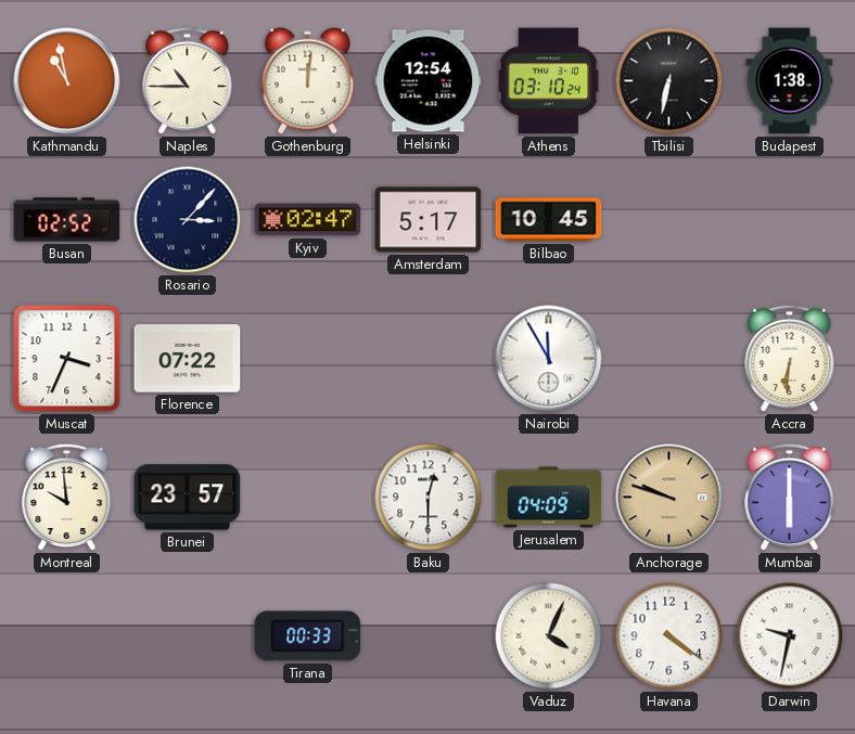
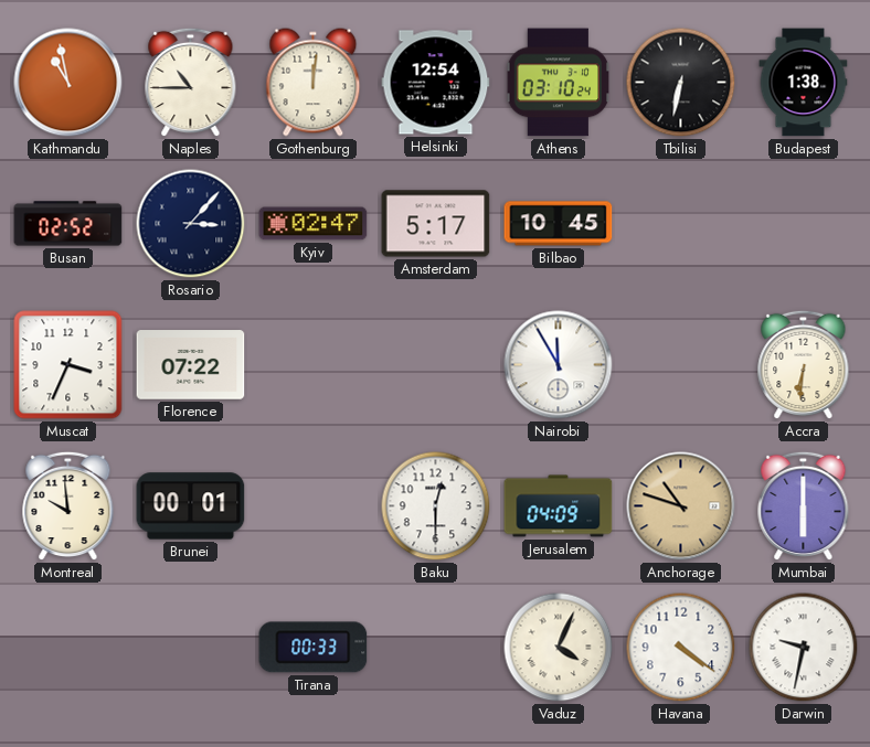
Brunei: 23:57 -> 00:01 (191, 506)
Anchorage: 9:48 -> 10:48 (681, 506)
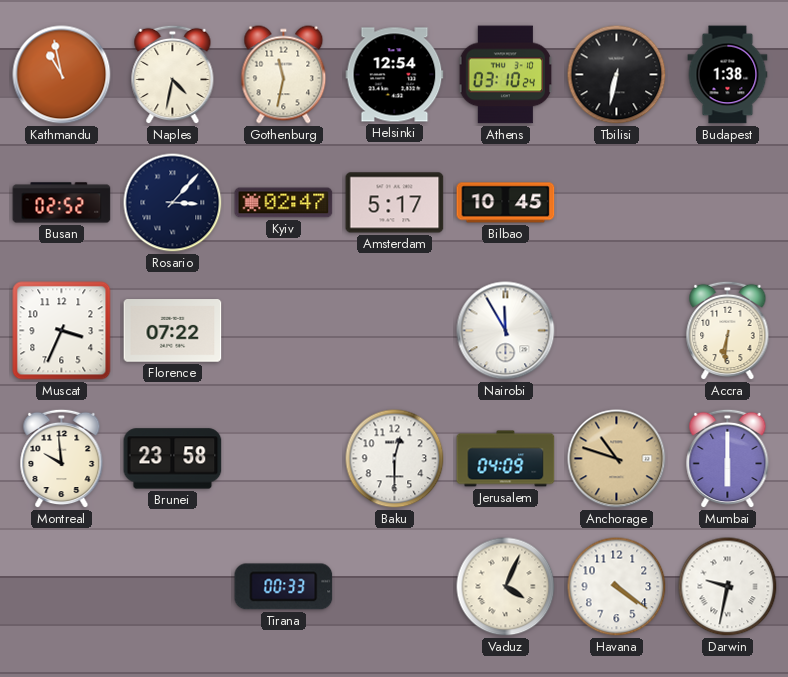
Naples: 10:45 -> 4:32 (173, 75)
Gothenburg: 12:01 -> 11:32 (284, 75)
Brunei: 00:01 -> 23:58 (173, 459)
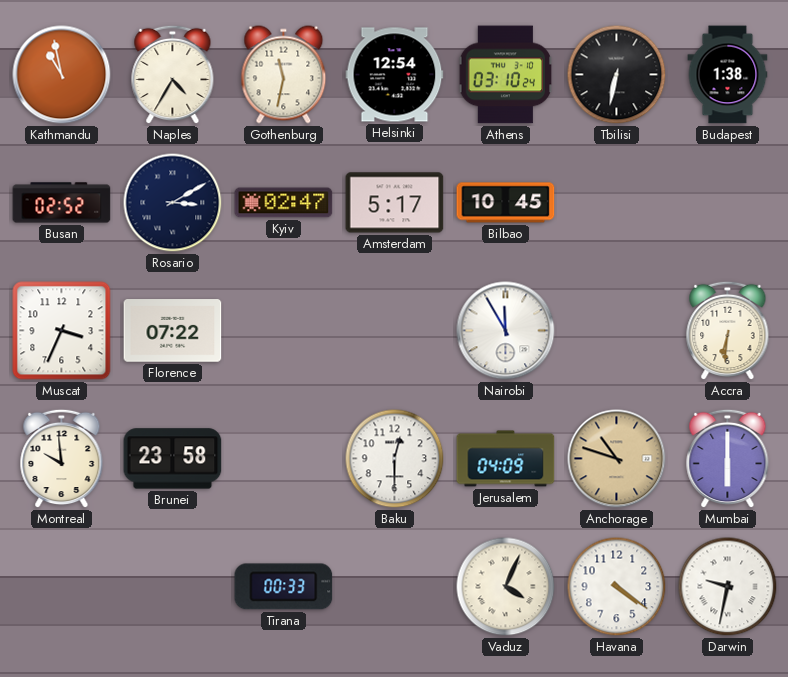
Naples: 4:32 -> 4:35 (173, 75)
Rosario: 3:07 -> 3:10 (173, 203)
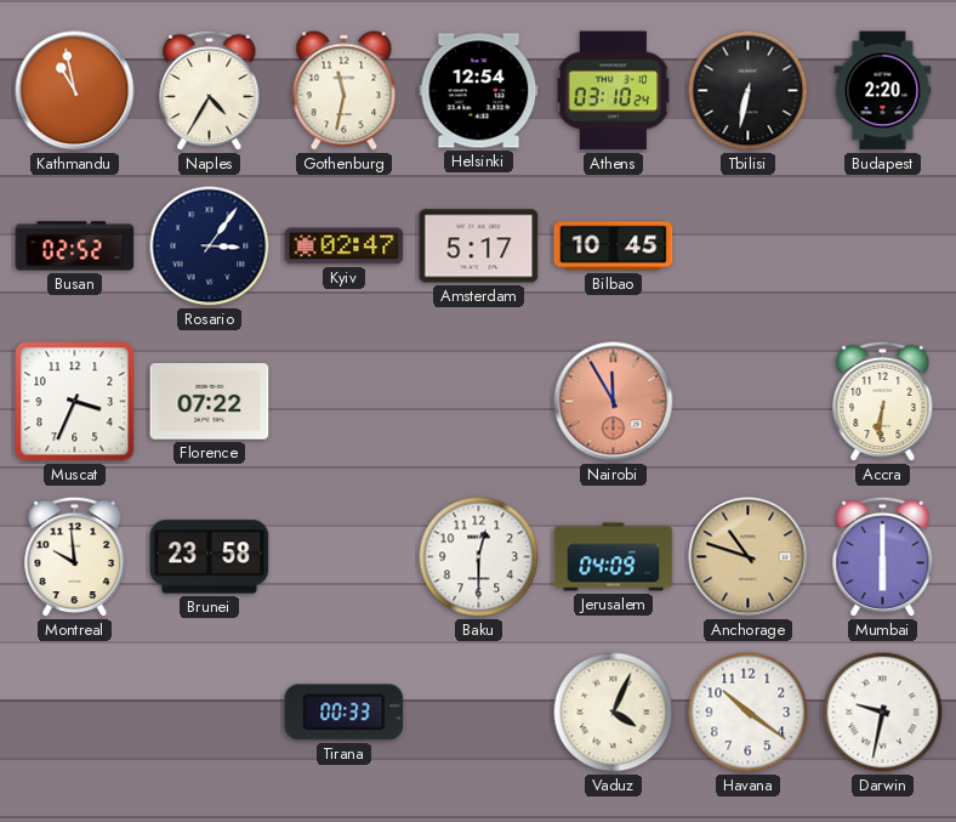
Budapest: 1:38 -> 2:20 (883, 91)
Rosario: 3:10 -> 3:06 (210, 246)
Nairobi dial: white -> salmon (614, 402)
Havana: 4:21 -> 10:21 (749, 713)
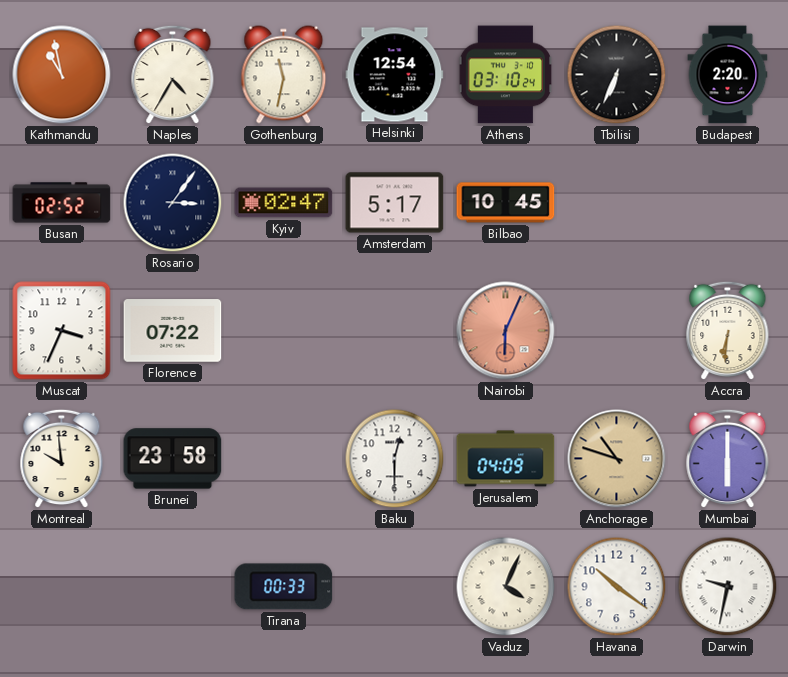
Tbilisi: 6:32 -> 6:34 (617, 75)
Nairobi: 11:55 -> 6:04 (506, 331)
